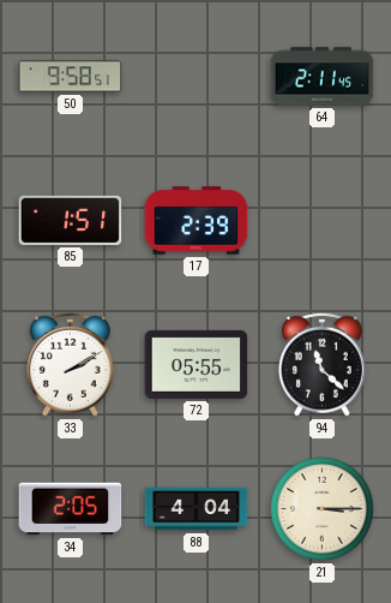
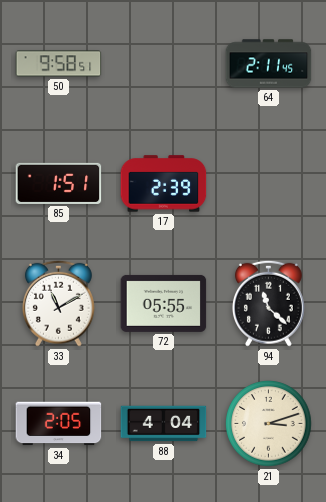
33: 2:10 -> 11:10 (58, 303)
21: 3:15 -> 3:12 (269, 424)
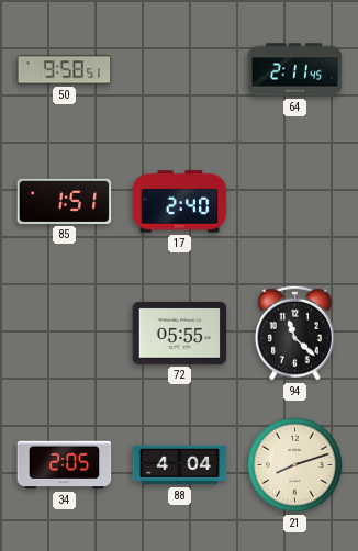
17: 2:39 -> 2:40 (180, 202)
33: 11:10 -> none (58, 303)
21: 3:12 -> 8:12 (295, 465)
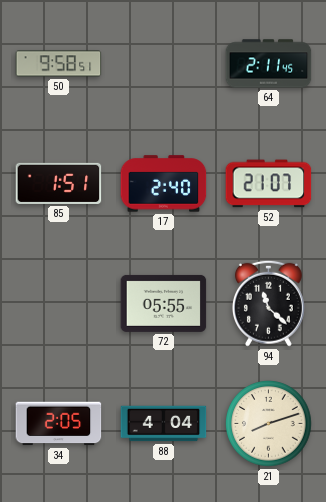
52: none -> 21:07 (269, 184)
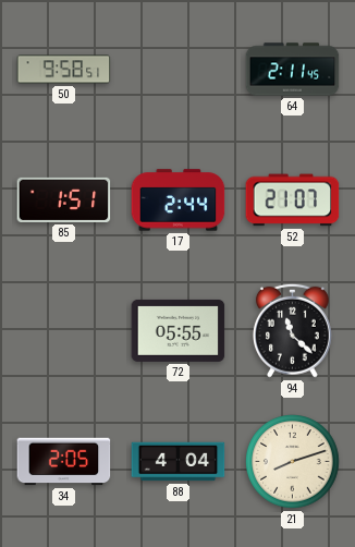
17: 2:40 -> 2:44 (179, 200)
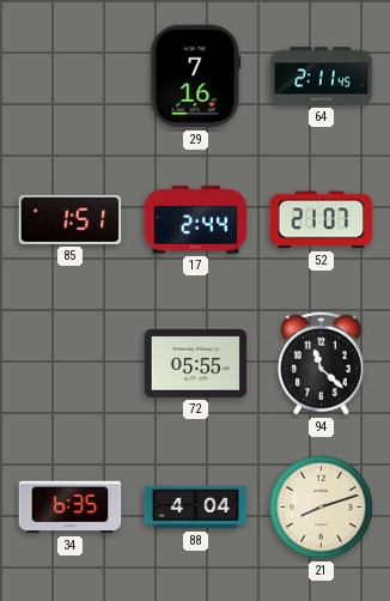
50: 9:58 -> none (64, 70)
29: none -> 7:16 (196, 77)
34: 2:05 -> 6:35 (71, 508)
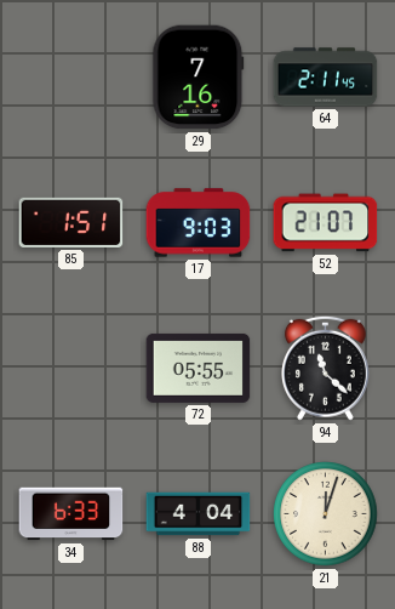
17: 2:44 -> 9:03 (199, 223)
34: 6:35 -> 6:33 (71, 514)
21: 8:12 -> 12:03 (326, 514)
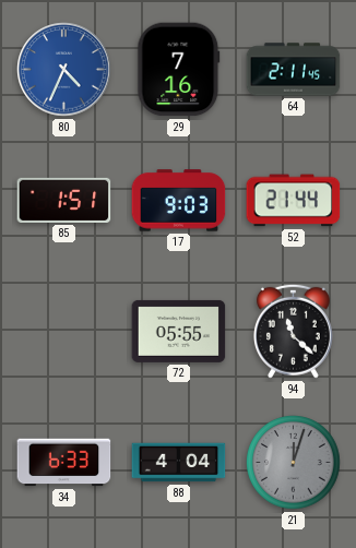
80: none -> 4:34 (64, 70)
52: 21:07 -> 21:44 (294, 201)
21 dial: cream -> grey (294, 463)
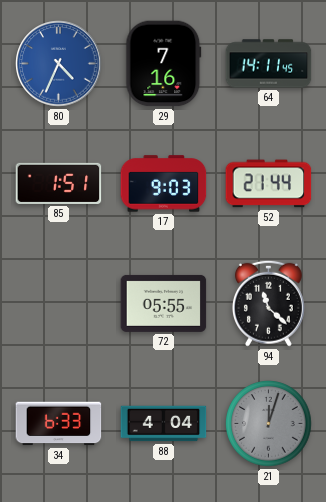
64: 2:11 -> 14:11 (269, 64)
